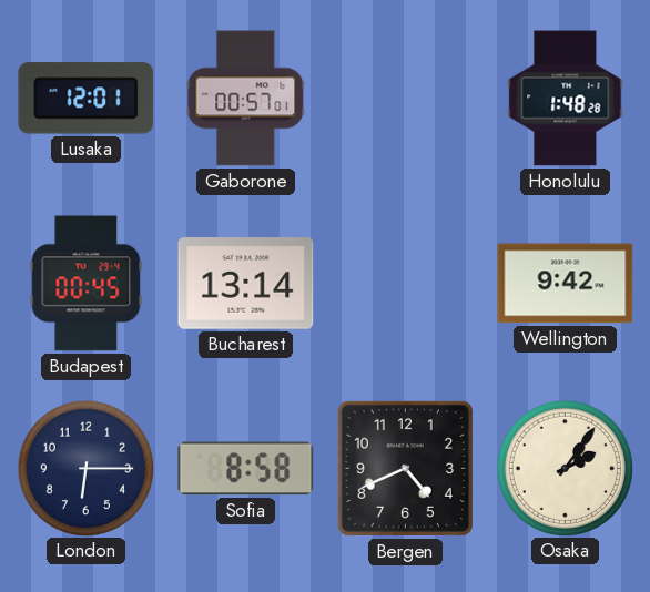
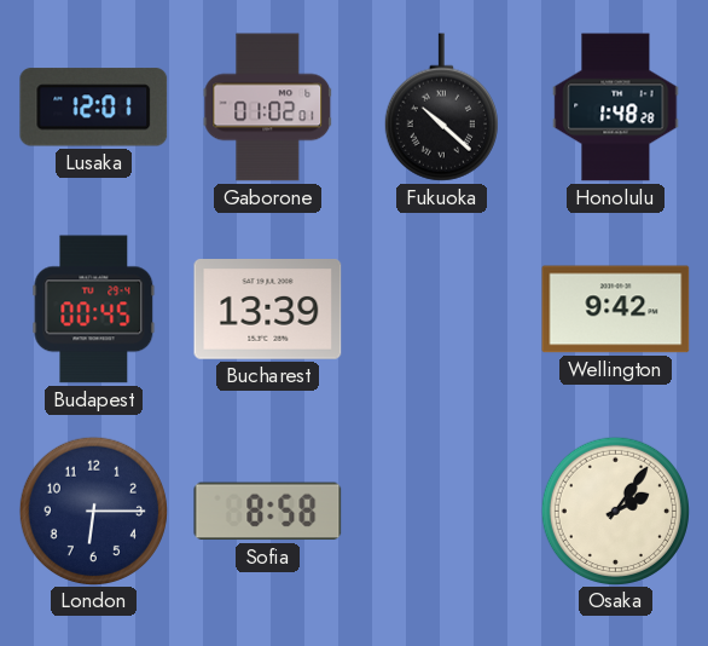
Gaborone: 00:57 -> 01:02 (268, 108)
Fukuoka: none -> 10:22 (441, 108)
Bucharest: 13:14 -> 13:39 (268, 310)
Bergen: 4:41 -> none (405, 468)
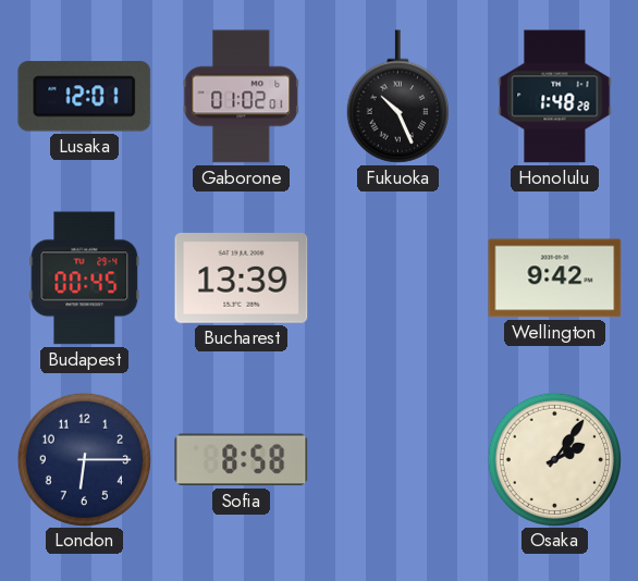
Fukuoka: 10:22 -> 10:26 (397, 97)
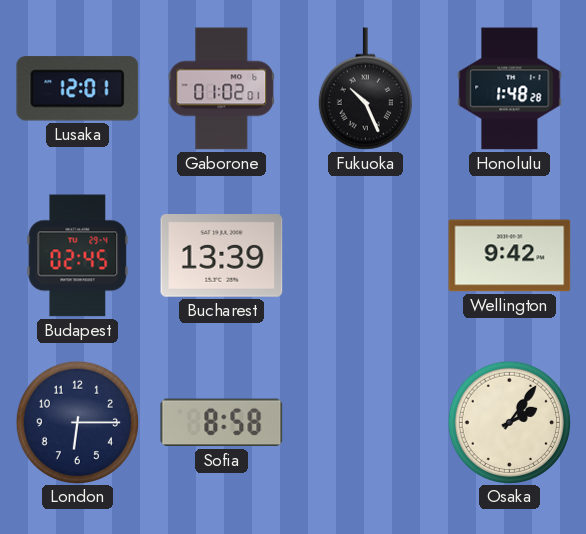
Budapest: 00:45 -> 02:45 (78, 256)
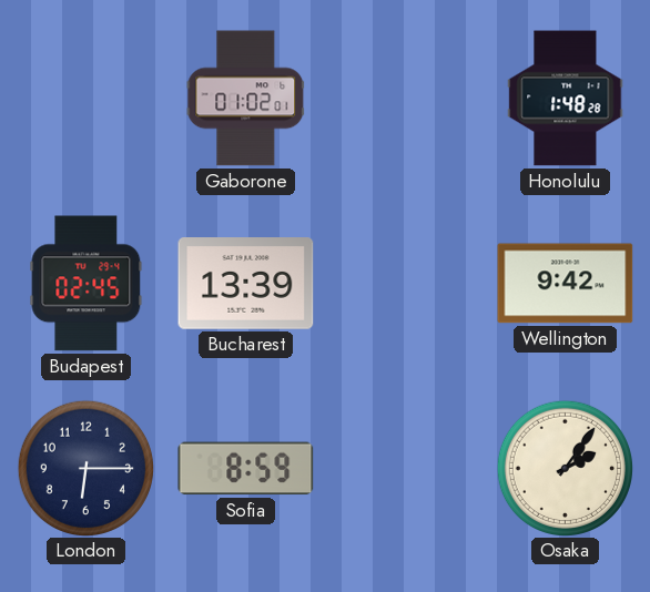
Lusaka: 12:01 -> none (78, 89)
Fukuoka: 10:26 -> none (365, 89)
Sofia: 8:58 -> 8:59 (246, 469)
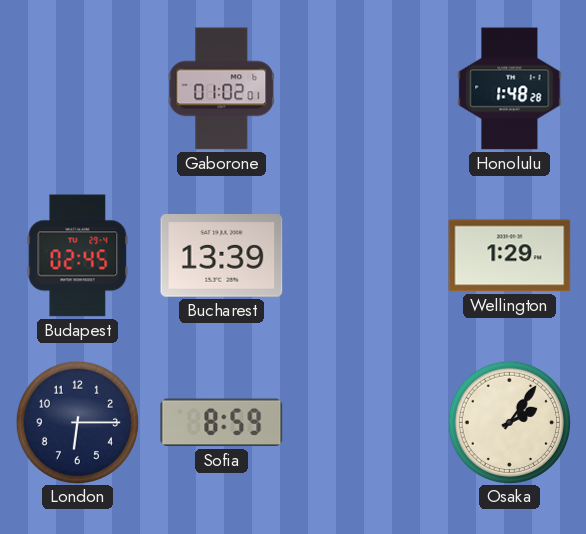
Wellington: 9:42 -> 1:29 (510, 256)
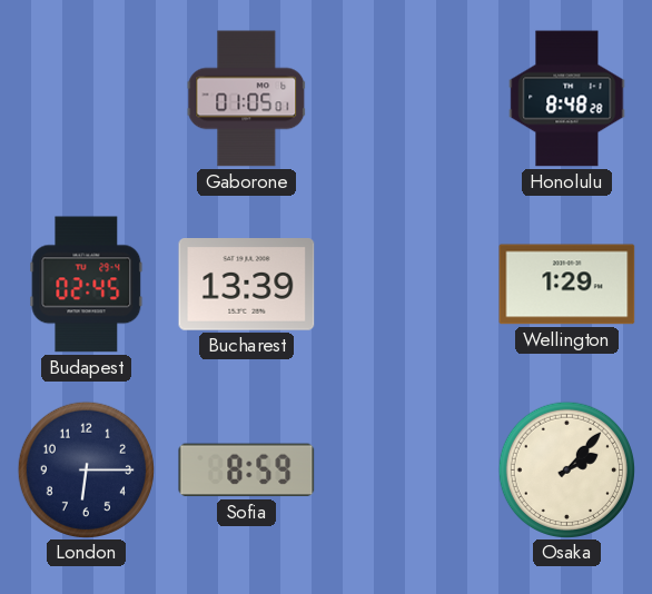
Gaborone: 01:02 -> 01:05 (247, 99)
Honolulu: 1:48 -> 8:48 (567, 99)
Osaka: 2:06 -> 2:07 (566, 469)
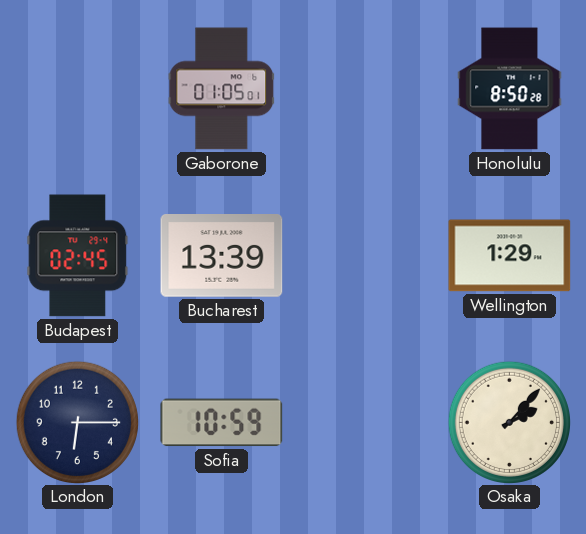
Honolulu: 8:48 -> 8:50 (510, 89)
Sofia: 8:59 -> 10:59 (222, 423)
